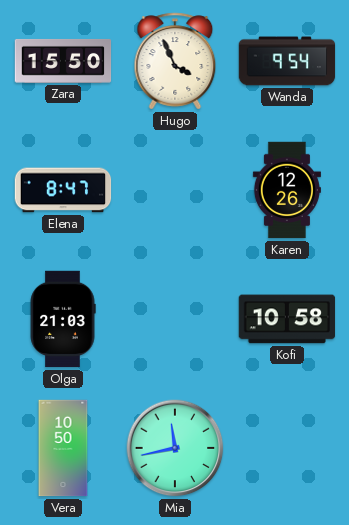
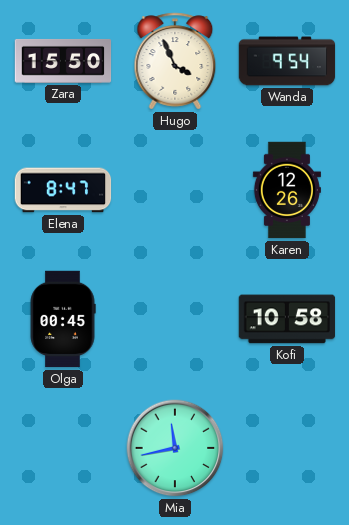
Olga: 21:03 -> 00:45 (63, 319)
Vera: 10:50 -> none (63, 448)
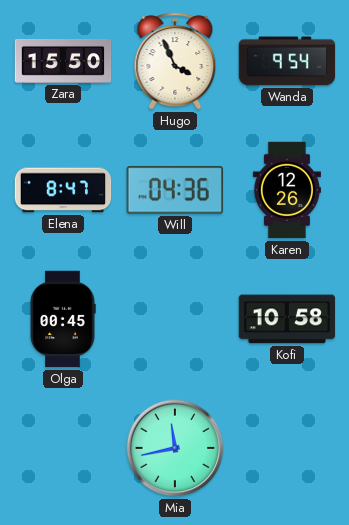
Will: none -> 04:36 (175, 190)
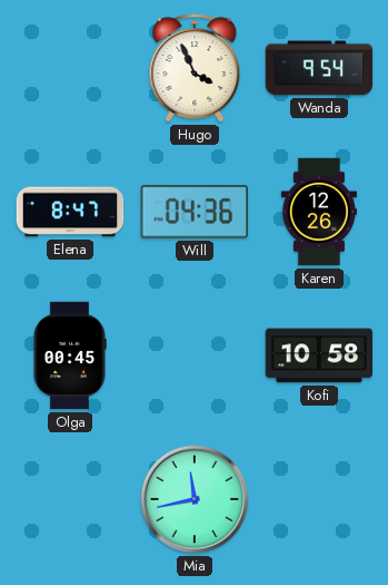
Zara: 15:50 -> none (63, 61)
